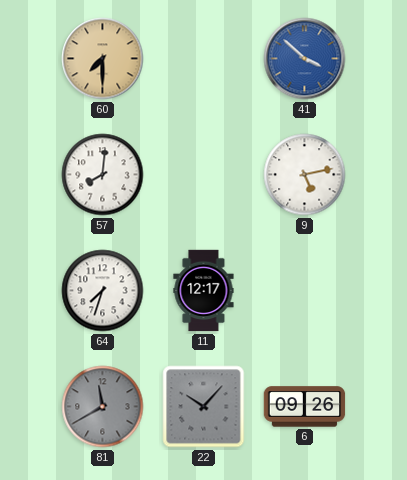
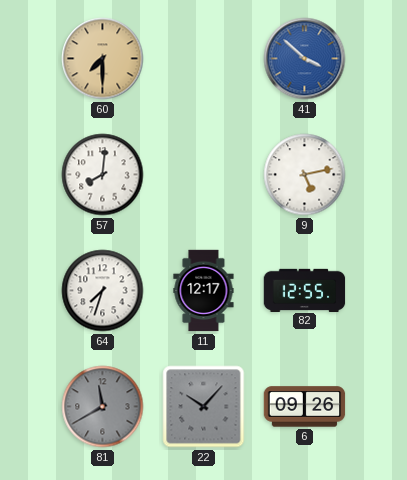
82: none -> 12:55 (305, 290)
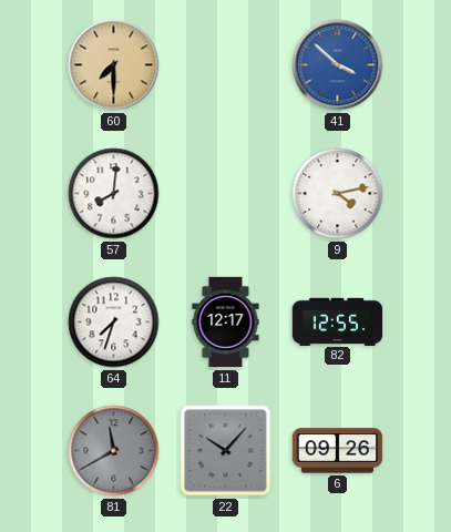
9: 5:13 -> 4:13 (338, 194)
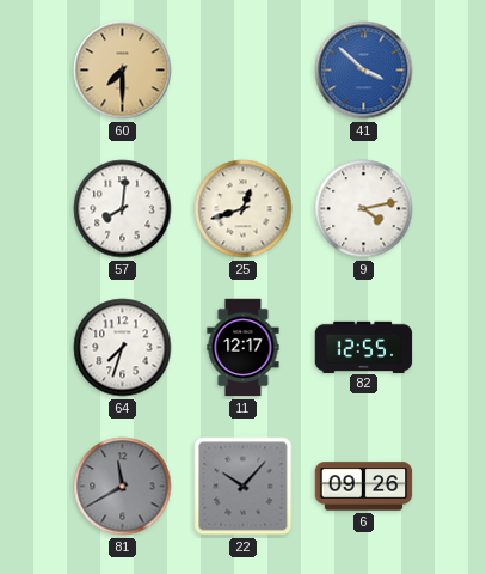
25: none -> 12:42 (244, 209)
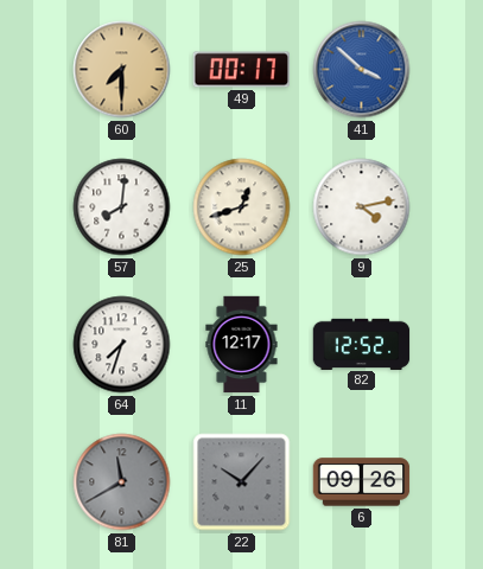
49: none -> 00:17 (241, 70)
82: 12:55 -> 12:52 (362, 344)
